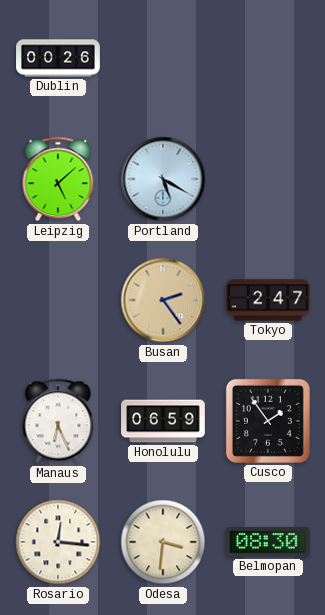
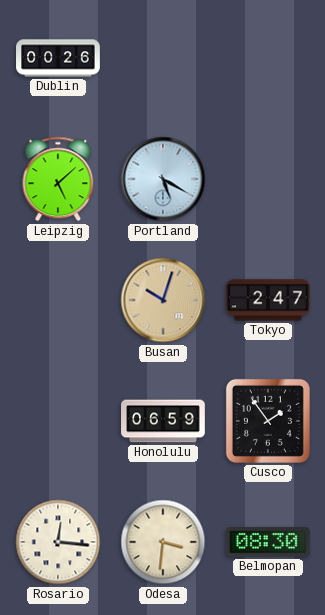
Busan: 2:24 -> 10:03 (163, 300)
Manaus: 6:26 -> none (58, 421)
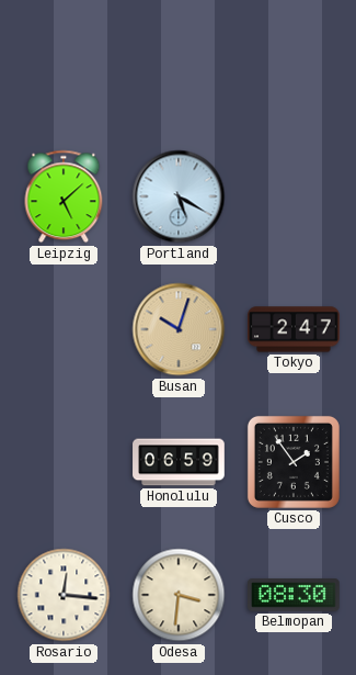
Dublin: 00:26 -> none (58, 58)
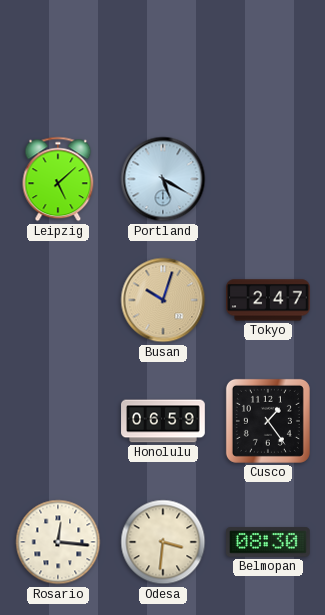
Cusco: 1:54 -> 1:24 (268, 421)
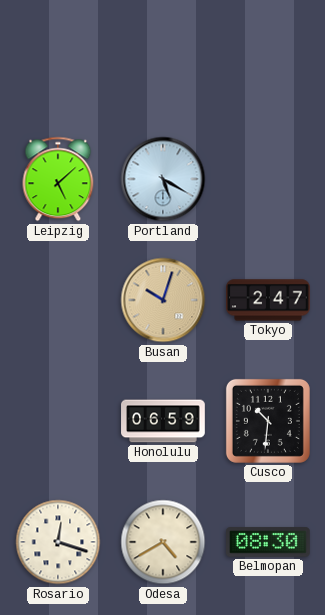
Cusco: 1:24 -> 10:31 (268, 421)
Rosario: 12:16 -> 12:18 (58, 542)
Odesa: 3:31 -> 4:40 (163, 542)
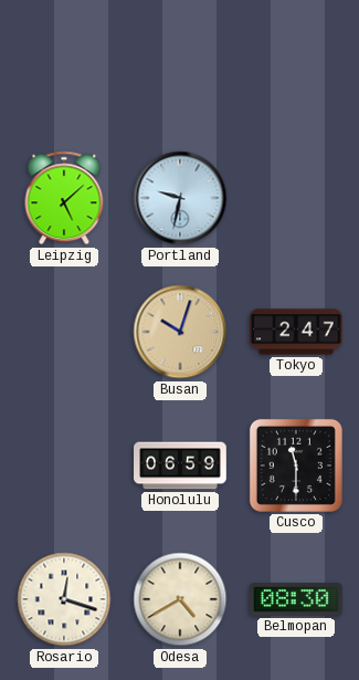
Portland: 5:20 -> 9:32 (180, 198)
Cusco: 10:31 -> 11:30 (296, 465)
